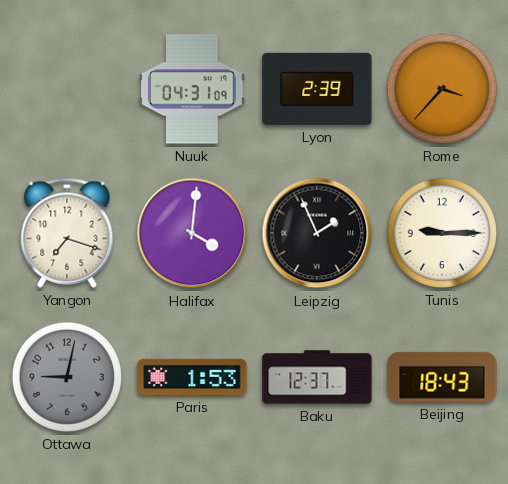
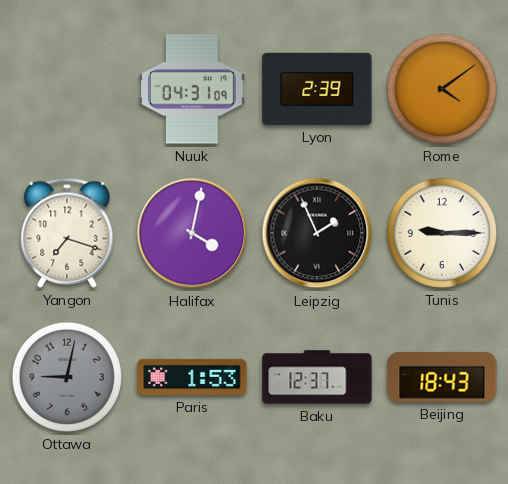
Rome: 3:37 -> 4:09 (442, 89)
Halifax: 4:01 -> 4:02 (192, 233)
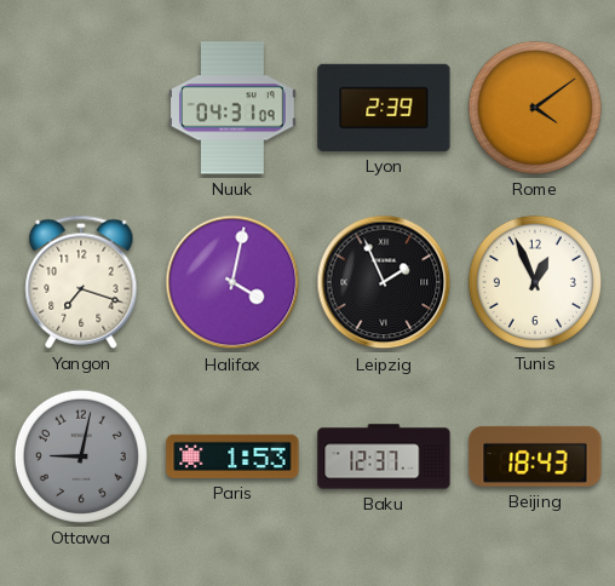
Tunis: 9:15 -> 12:56 (535, 282)
